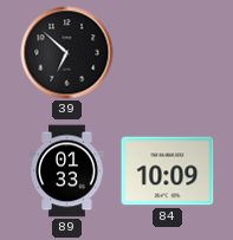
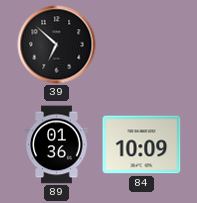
89: 01:33 -> 01:36 (57, 145)
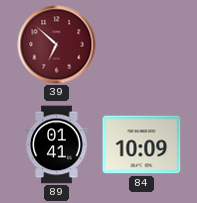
39 dial: black -> burgundy (57, 45)
89: 01:36 -> 01:41 (57, 145)
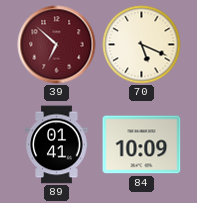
70: none -> 5:19 (142, 45)
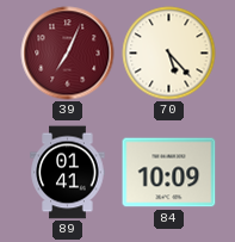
39: 6:52 -> 7:04 (68, 54)
70: 5:19 -> 5:23 (169, 54)
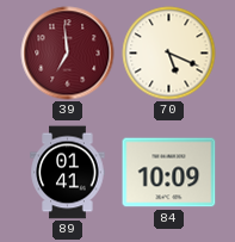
39: 7:04 -> 6:59 (68, 54)
70: 5:23 -> 5:19 (169, 54)
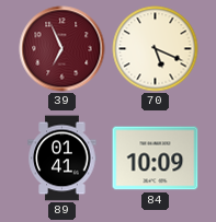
39: 6:59 -> 6:56 (62, 49)
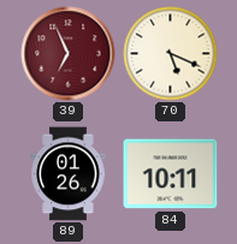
89: 01:41 -> 01:26 (69, 174)
84: 10:09 -> 10:11 (171, 174)
